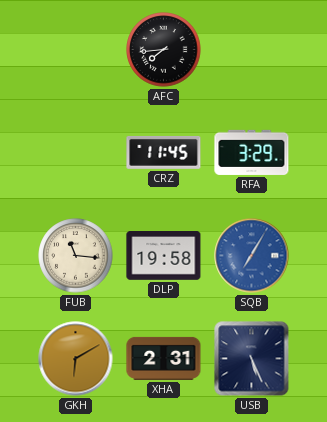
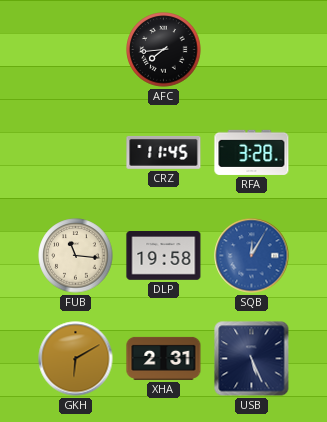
RFA: 3:29 -> 3:28 (252, 152)
SQB: 7:05 -> 12:05 (252, 256)
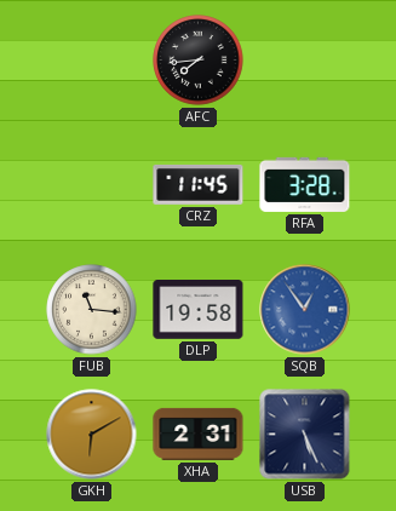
SQB: 12:05 -> 12:54 (305, 310)
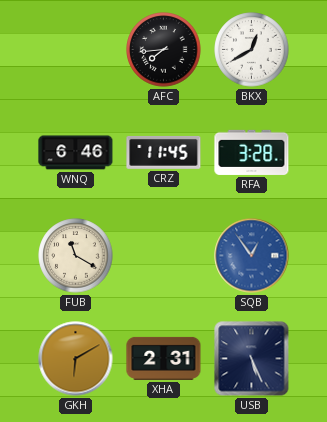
BKX: none -> 12:40 (252, 50)
WNQ: none -> 6:46 (76, 153)
FUB: 11:16 -> 11:20 (76, 256)
DLP: 19:58 -> none (199, 310)
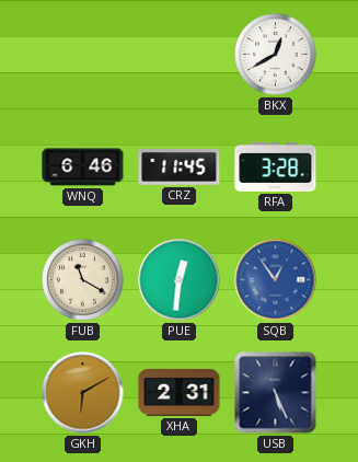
AFC: 7:44 -> none (164, 50)
PUE: none -> 12:31 (180, 280)
